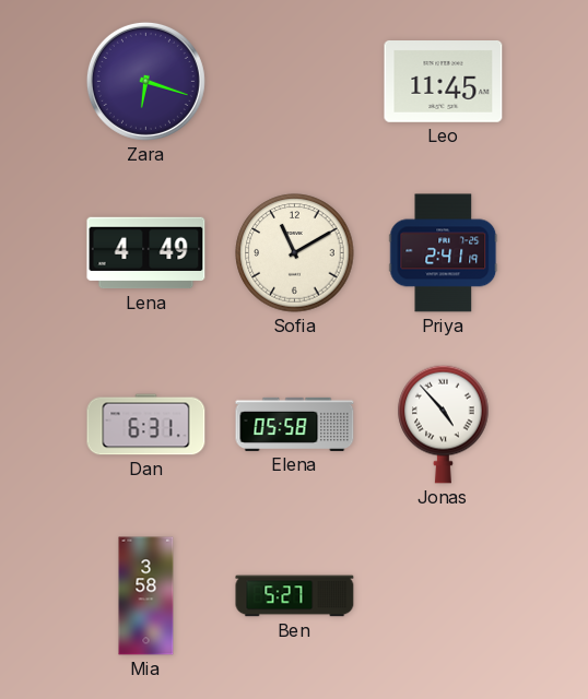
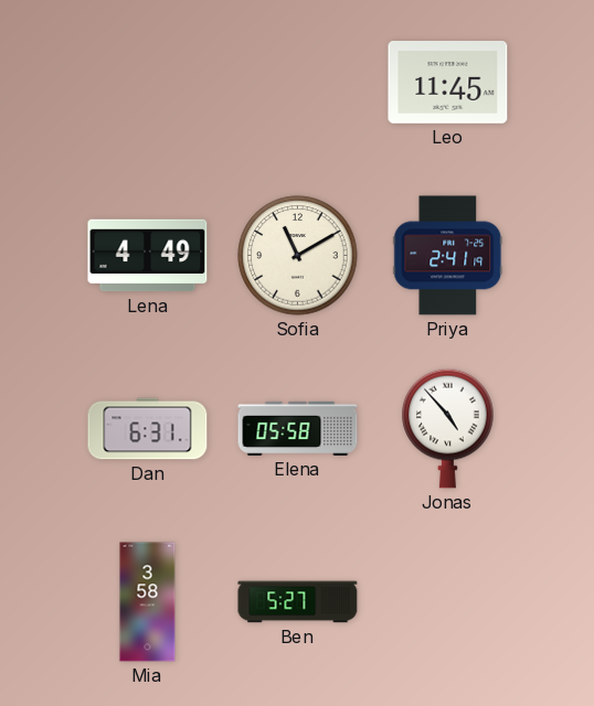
Zara: 6:18 -> none (145, 81)
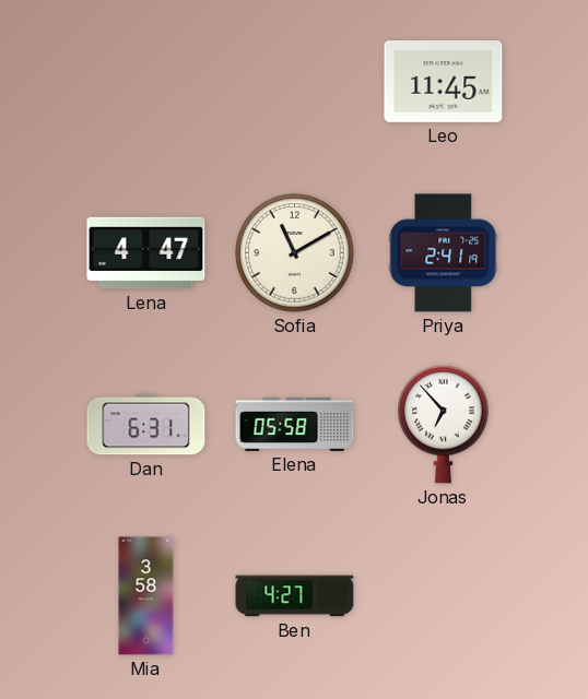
Lena: 4:49 -> 4:47 (146, 253)
Jonas: 4:53 -> 6:53 (444, 424)
Ben: 5:27 -> 4:27 (295, 596)
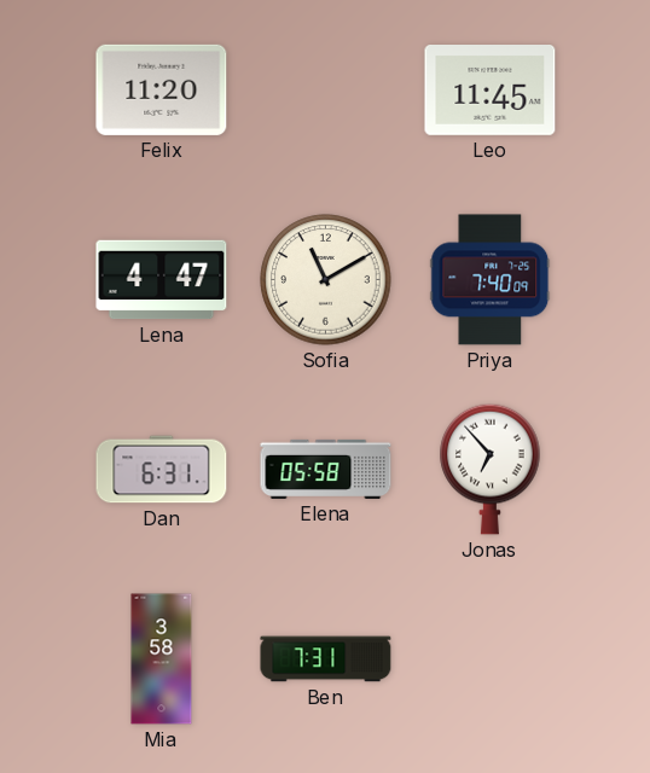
Felix: none -> 11:20 (162, 89)
Priya: 2:41 -> 7:40 (491, 280)
Ben: 4:27 -> 7:31 (326, 659)
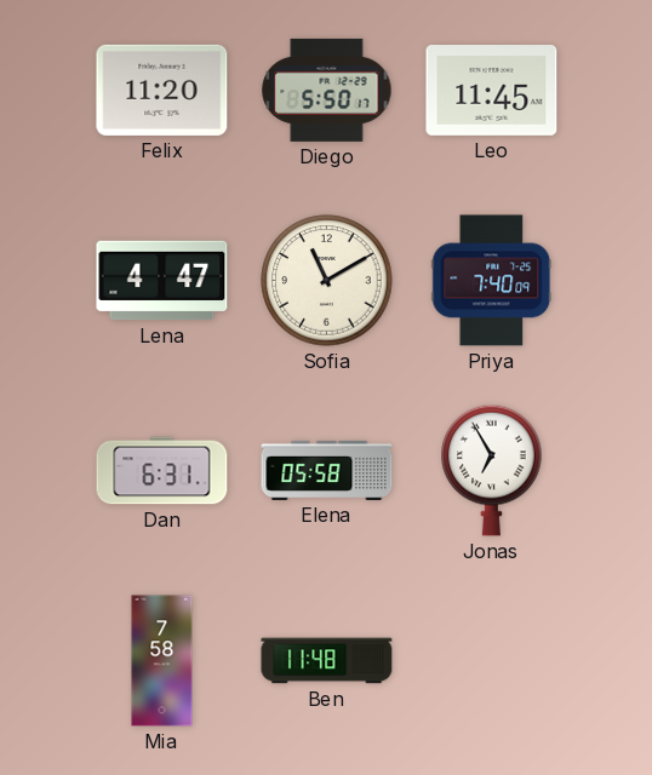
Diego: none -> 5:50 (327, 90)
Jonas: 6:53 -> 6:55 (492, 470)
Mia: 3:58 -> 7:58 (162, 661)
Ben: 7:31 -> 11:48 (327, 661)
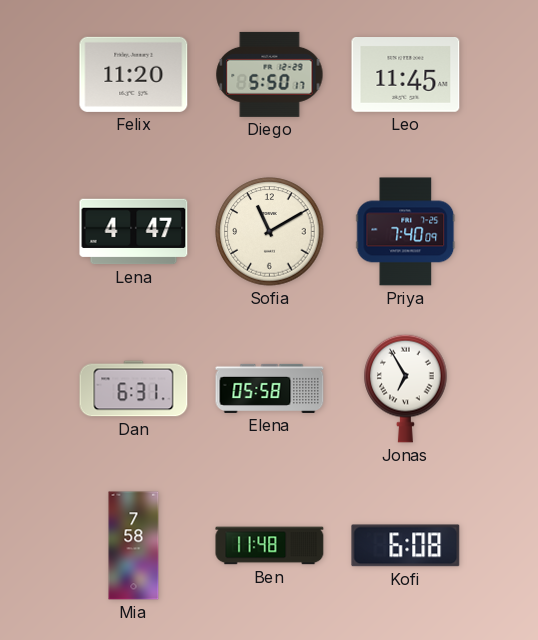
Kofi: none -> 6:08 (406, 546)
